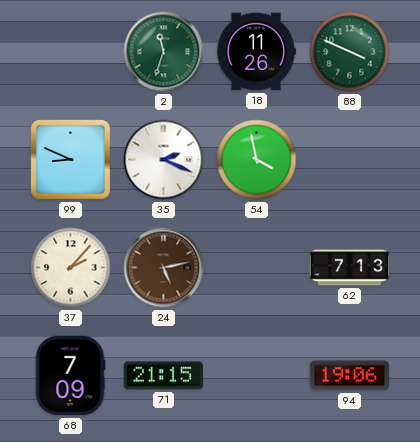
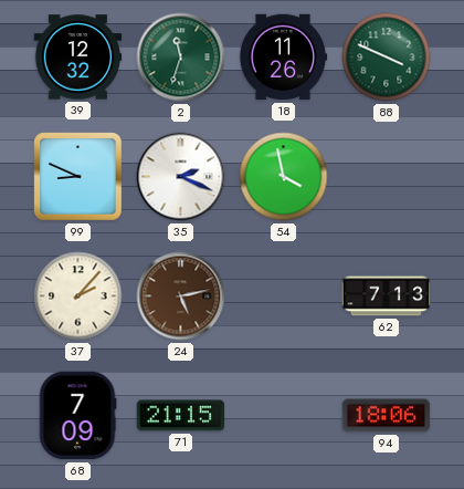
39: none -> 12:32 (78, 58)
94: 19:06 -> 18:06 (387, 416)
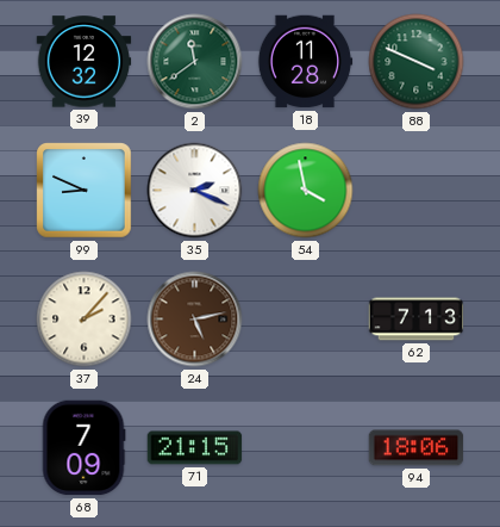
2: 11:33 -> 11:39 (195, 62)
18: 11:26 -> 11:28 (305, 62)
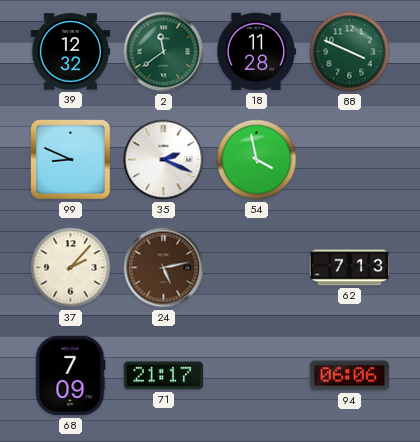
71: 21:15 -> 21:17 (164, 376)
94: 18:06 -> 06:06 (350, 376)
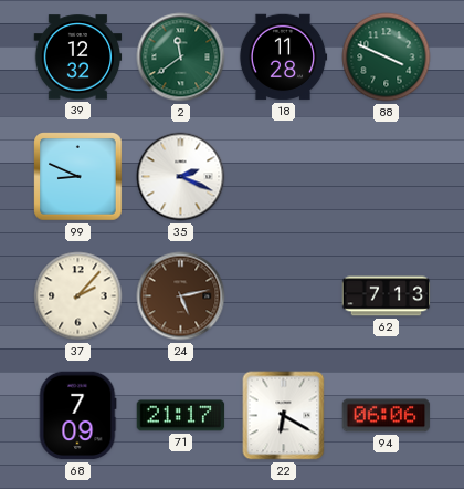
54: 3:58 -> none (257, 160)
22: none -> 6:20 (284, 416)
